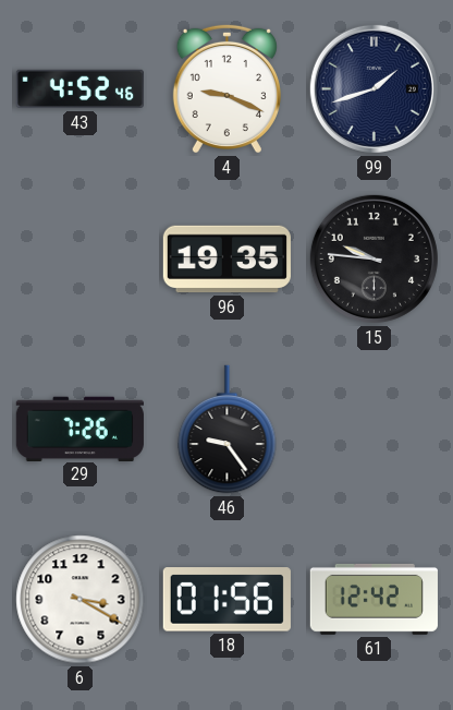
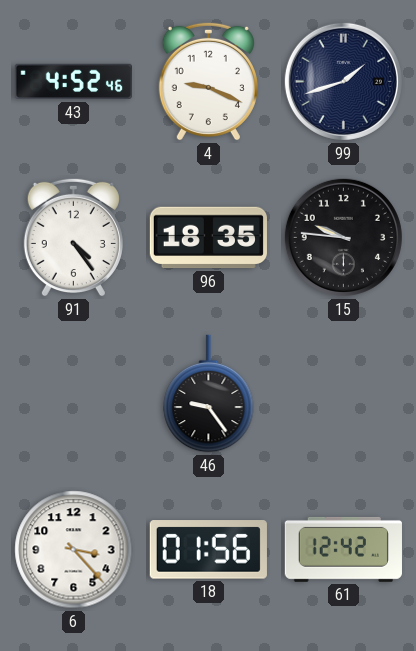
91: none -> 4:24 (73, 237)
96: 19:35 -> 18:35 (208, 238)
29: 7:26 -> none (79, 429)
6: 3:20 -> 3:23 (74, 550)
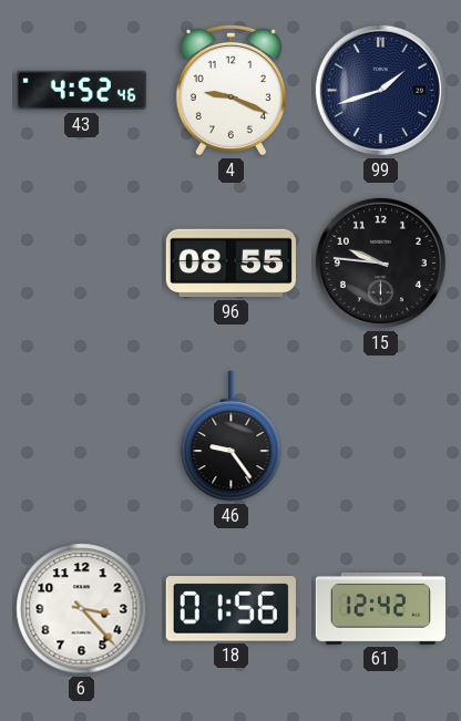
91: 4:24 -> none (73, 237)
96: 18:35 -> 08:55 (230, 264)
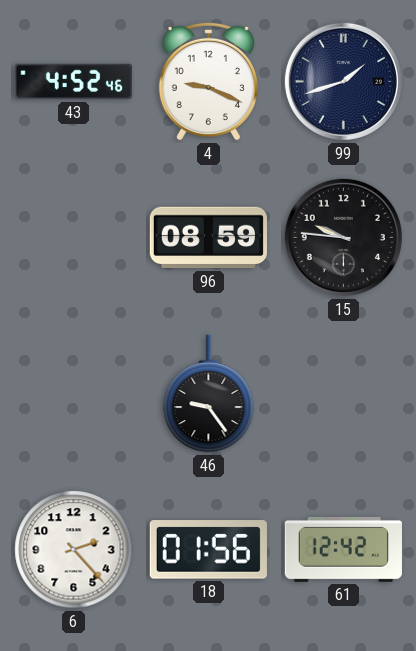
96: 08:55 -> 08:59 (208, 238)
6: 3:23 -> 2:23 (74, 550)
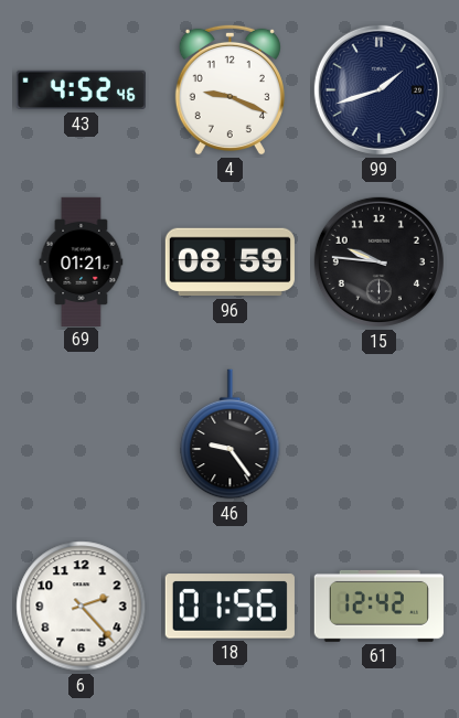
69: none -> 01:21 (82, 261)
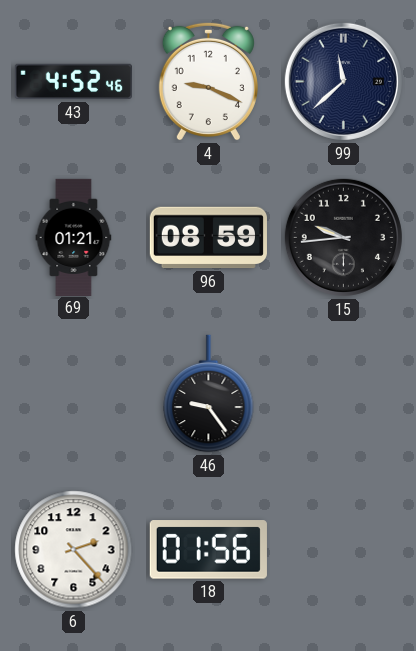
99: 1:42 -> 11:38 (343, 81)
15: 9:46 -> 9:44 (343, 237)
61: 12:42 -> none (378, 606)
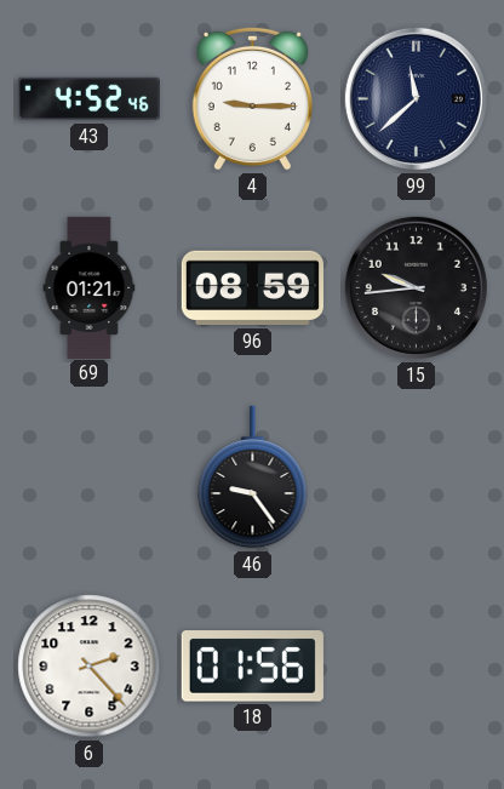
4: 9:19 -> 9:15 (252, 98)
